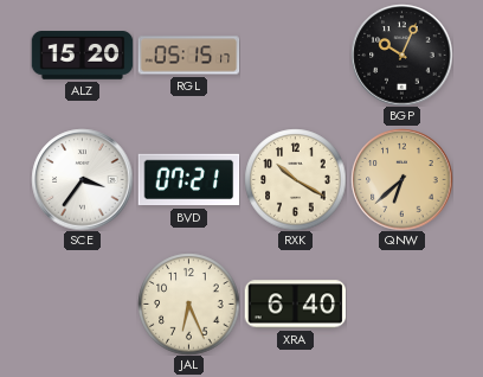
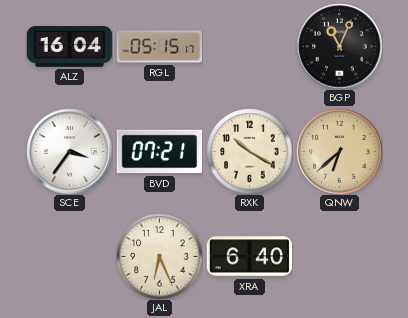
ALZ: 15:20 -> 16:04 (69, 47)
BGP: 10:04 -> 11:04 (339, 46)
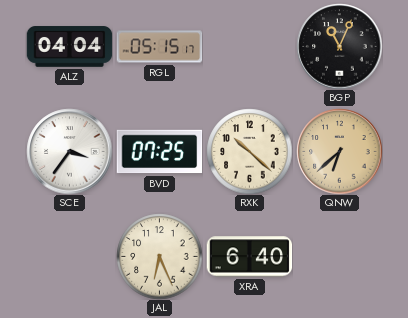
ALZ: 16:04 -> 04:04 (69, 47)
BVD: 07:21 -> 07:25 (159, 152)
RXK: 10:20 -> 10:22 (249, 151)
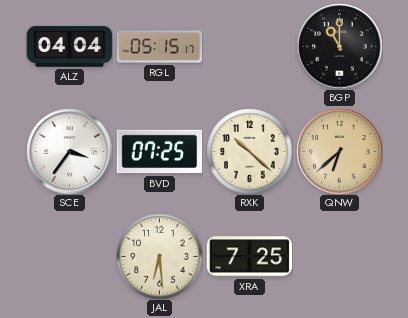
BGP: 11:04 -> 11:00 (339, 46)
JAL: 6:26 -> 6:29 (159, 256)
XRA: 6:40 -> 7:25 (249, 257)
